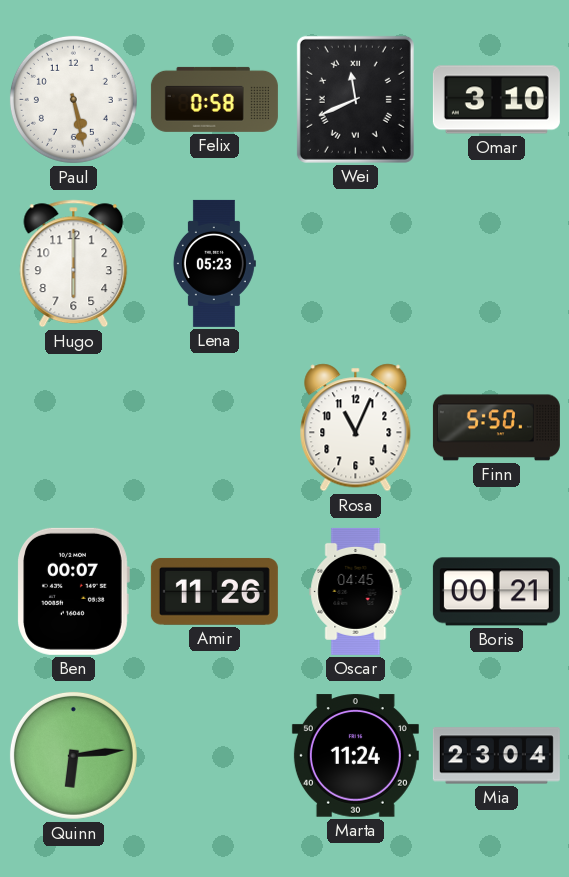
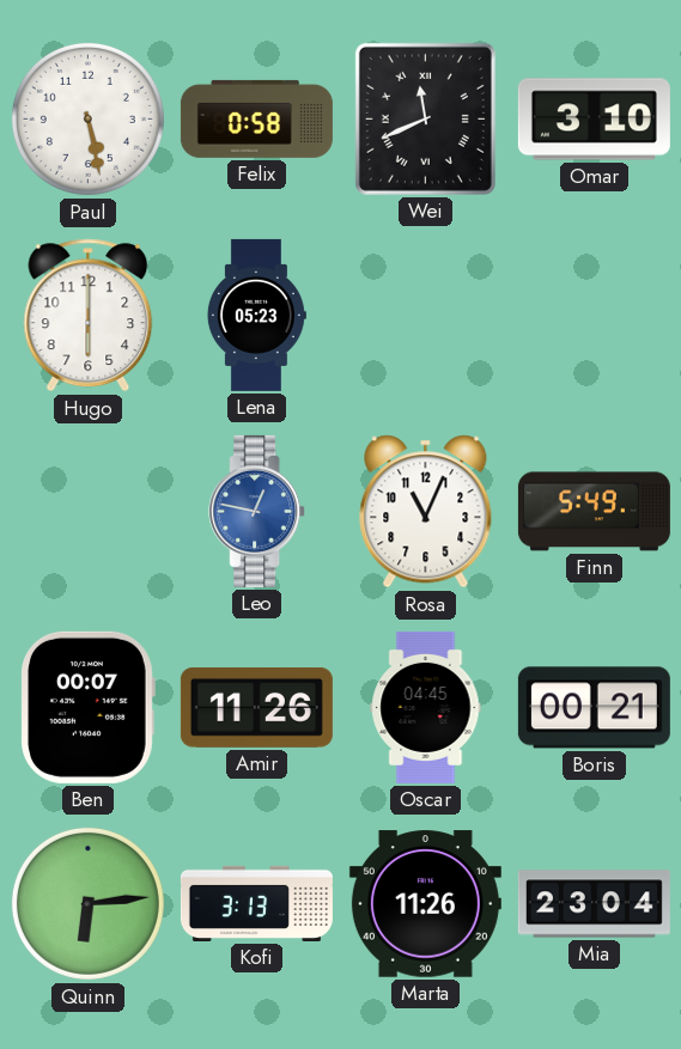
Leo: none -> 12:47 (257, 511)
Finn: 5:50 -> 5:49 (594, 512)
Kofi: none -> 3:13 (256, 903)
Marta: 11:24 -> 11:26 (425, 904)
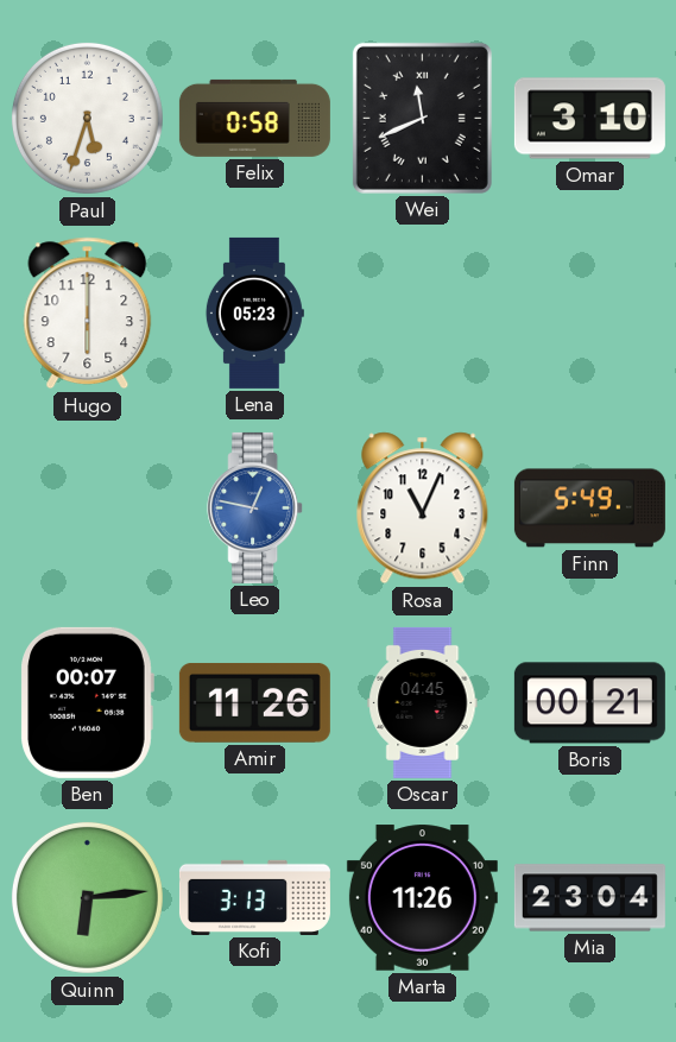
Paul: 5:28 -> 5:33 (87, 118)
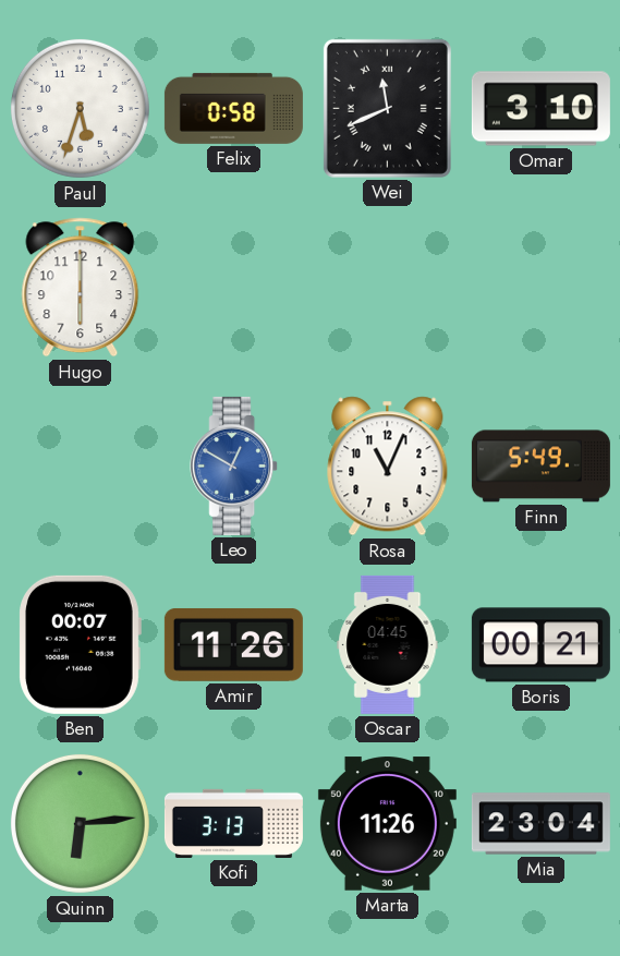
Lena: 05:23 -> none (254, 312)
Leo: 12:47 -> 12:50 (234, 465)
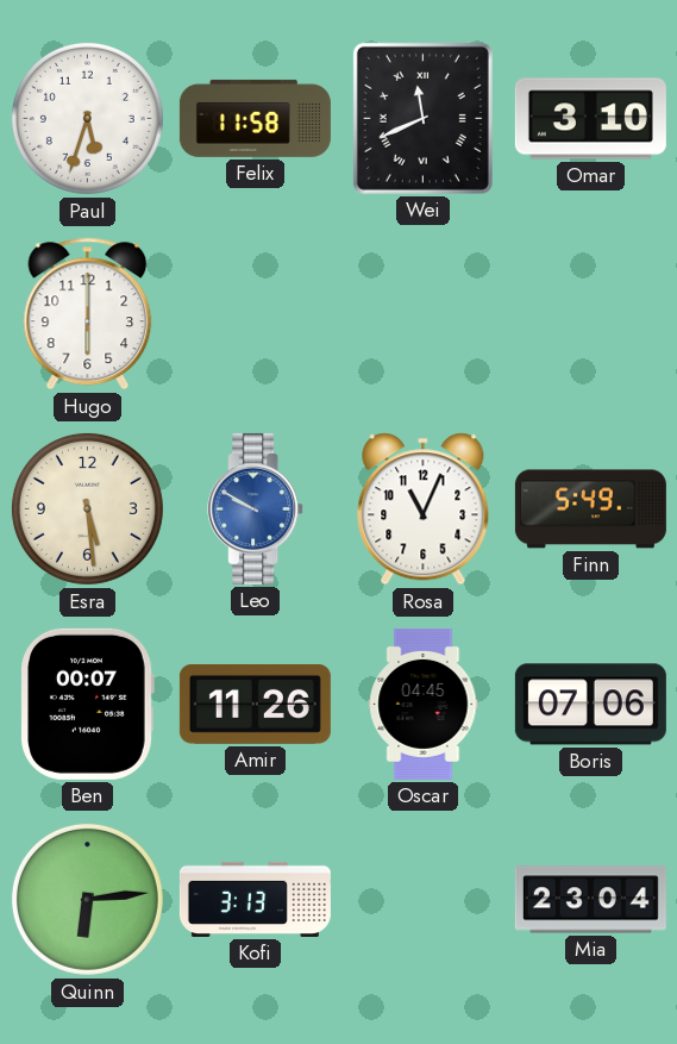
Felix: 0:58 -> 11:58 (255, 118)
Esra: none -> 5:29 (87, 508)
Leo: 12:50 -> 9:50 (256, 508)
Boris: 00:21 -> 07:06 (590, 705)
Marta: 11:26 -> none (387, 824)
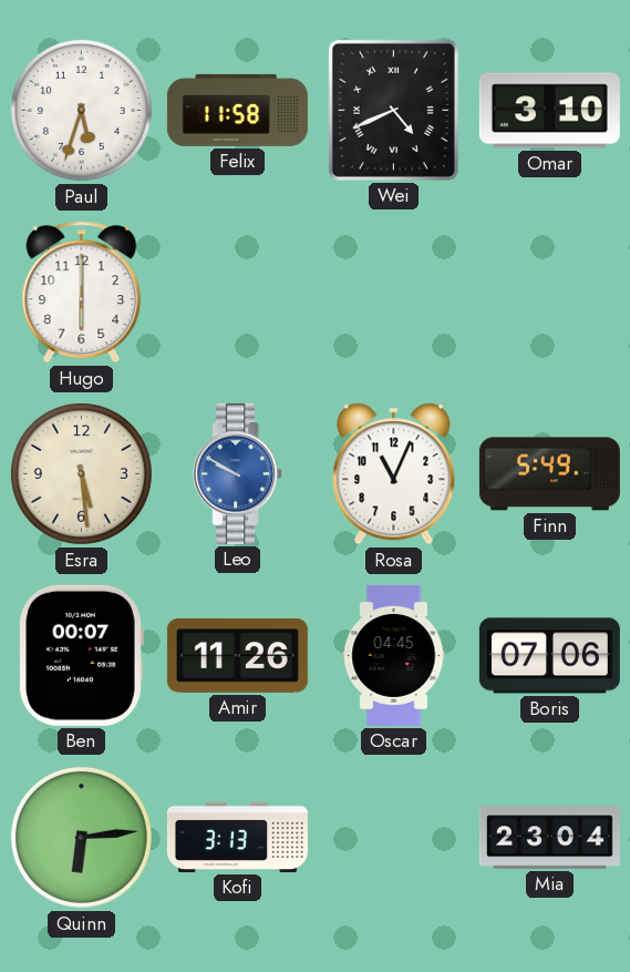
Wei: 11:41 -> 4:41 (393, 110)
